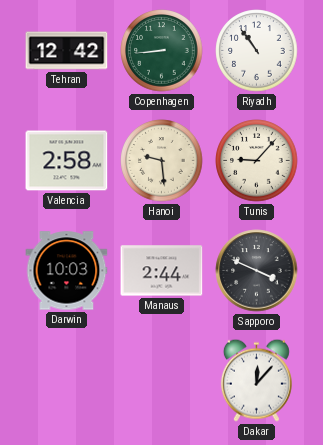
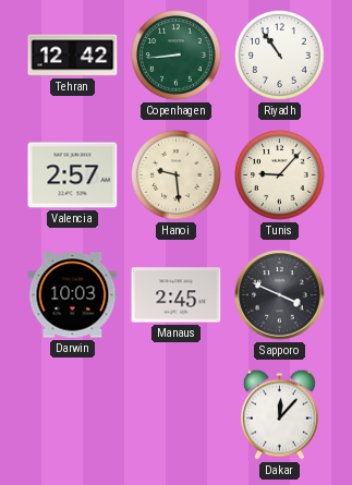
Valencia: 2:58 -> 2:57 (73, 175)
Manaus: 2:44 -> 2:45 (177, 295)
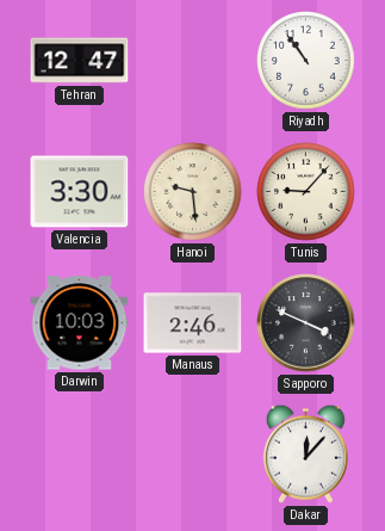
Tehran: 12:42 -> 12:47 (80, 61)
Copenhagen: 8:44 -> none (177, 56)
Valencia: 2:57 -> 3:30 (80, 192)
Manaus: 2:45 -> 2:46 (193, 323)
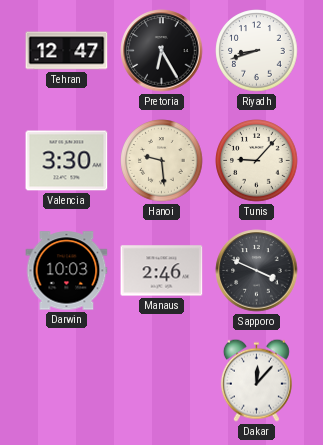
Pretoria: none -> 6:25 (162, 51)
Riyadh: 10:54 -> 8:42 (257, 51)
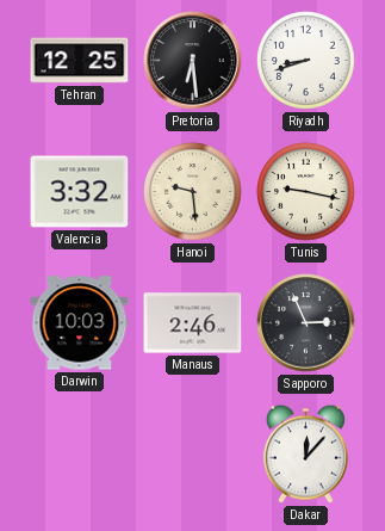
Tehran: 12:47 -> 12:25 (80, 61)
Pretoria: 6:25 -> 6:29 (193, 61)
Valencia: 3:30 -> 3:32 (80, 192)
Tunis: 9:07 -> 9:17 (306, 192)
Sapporo: 3:49 -> 2:56 (306, 323)
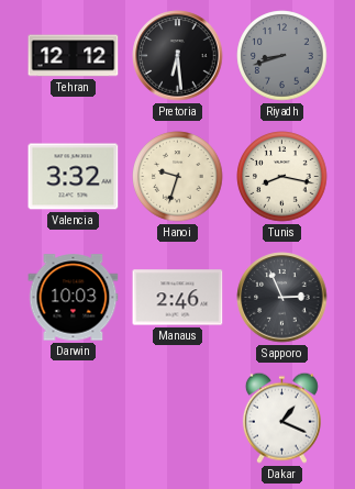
Tehran: 12:25 -> 12:12 (74, 56)
Riyadh dial: white -> grey (282, 56)
Hanoi: 9:29 -> 9:33 (178, 177)
Tunis: 9:17 -> 8:17 (282, 177)
Dakar: 12:07 -> 1:19 (281, 418)
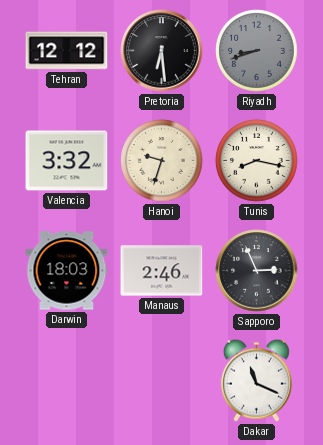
Darwin: 10:03 -> 18:03 (67, 271)
Dakar: 1:19 -> 11:19 (256, 380)
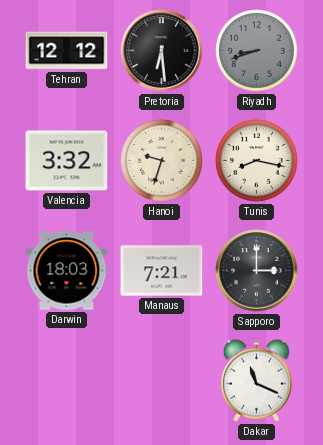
Manaus: 2:46 -> 7:21 (162, 271)
Sapporo: 2:56 -> 3:00 (257, 271)
